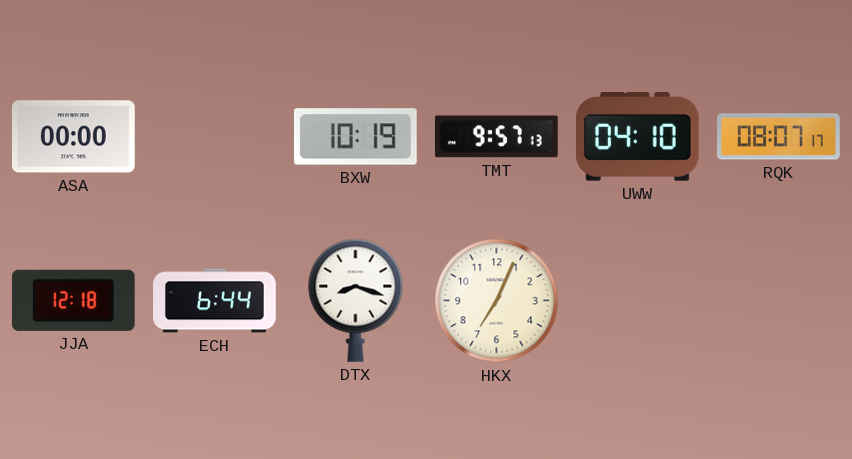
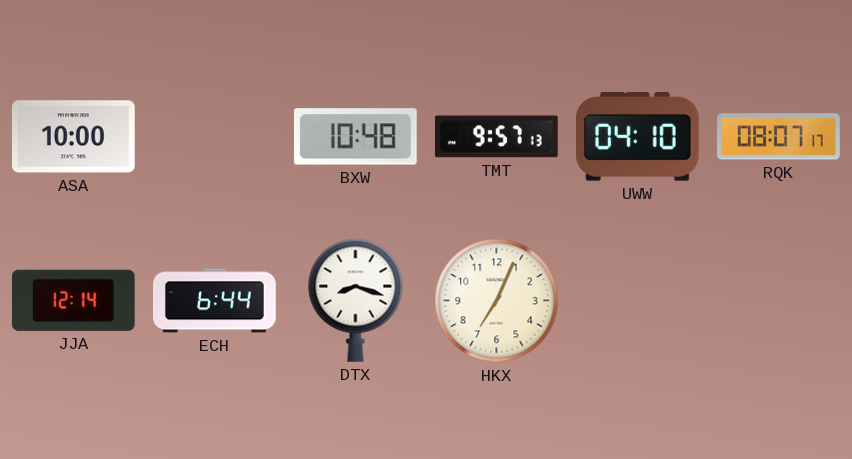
ASA: 00:00 -> 10:00 (74, 137)
BXW: 10:19 -> 10:48 (356, 137)
JJA: 12:18 -> 12:14 (73, 300)
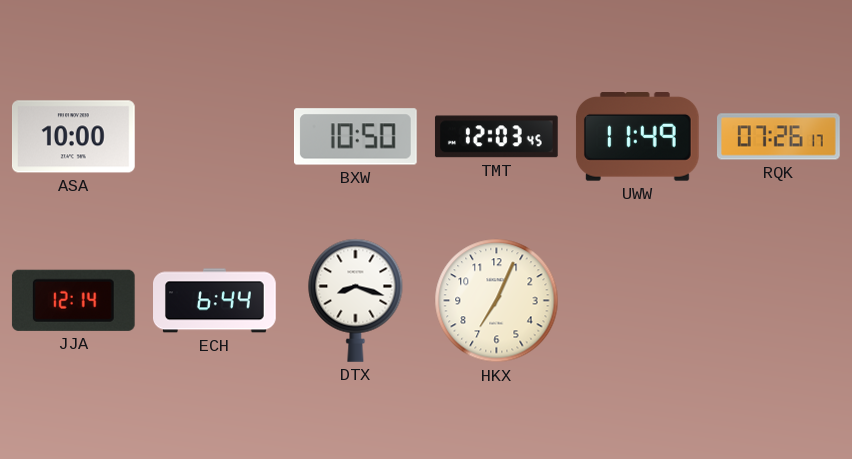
BXW: 10:48 -> 10:50 (356, 137)
TMT: 9:57 -> 12:03 (496, 137)
UWW: 04:10 -> 11:49 (637, 137)
RQK: 08:07 -> 07:26 (779, 137)
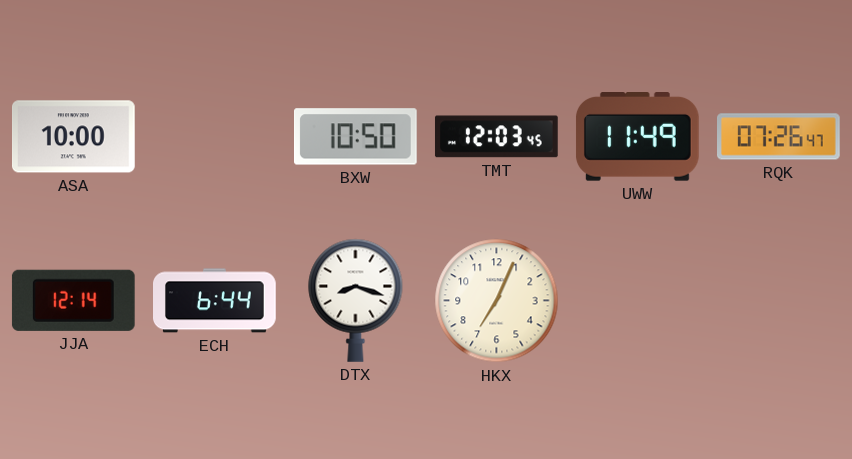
RQK: 07:26:17 -> 07:26:47 (779, 137)
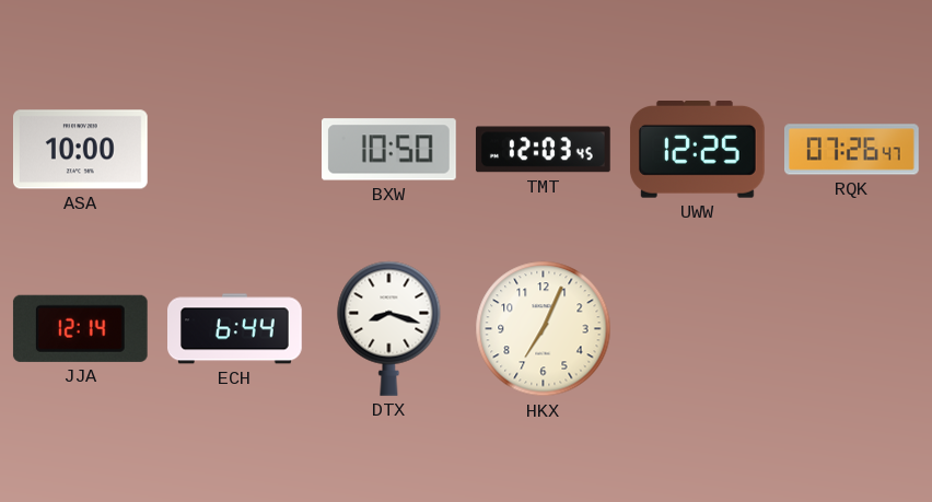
UWW: 11:49 -> 12:25 (697, 150)
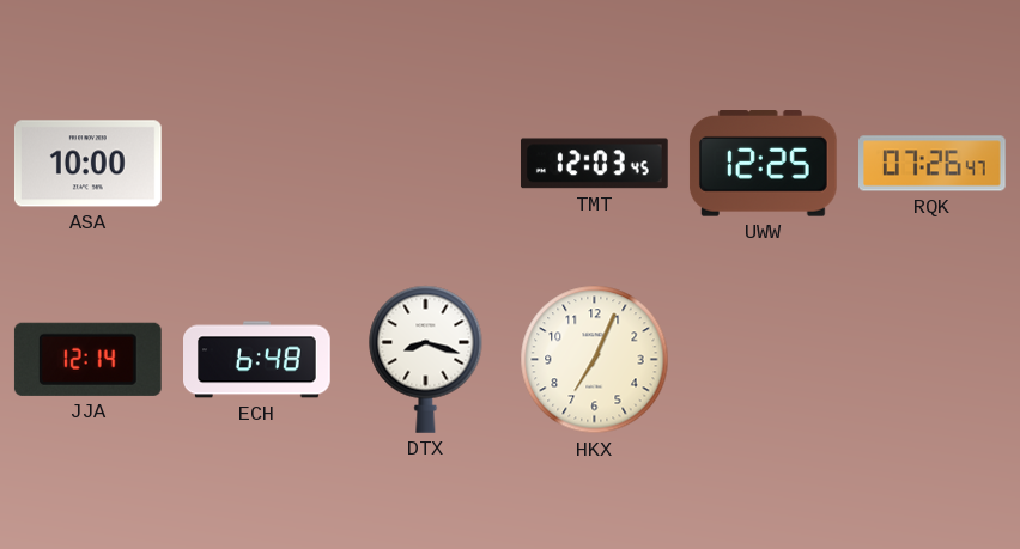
BXW: 10:50 -> none (389, 150)
ECH: 6:44 -> 6:48 (257, 360)
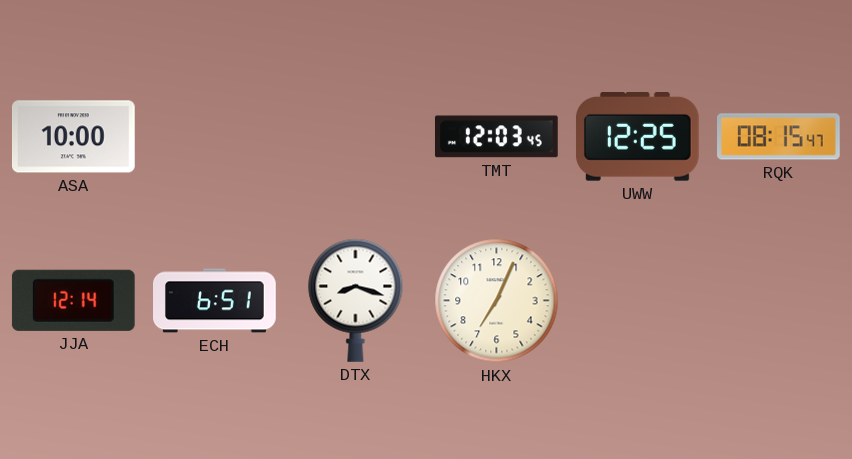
RQK: 07:26 -> 08:15 (779, 137)
ECH: 6:48 -> 6:51 (215, 301)
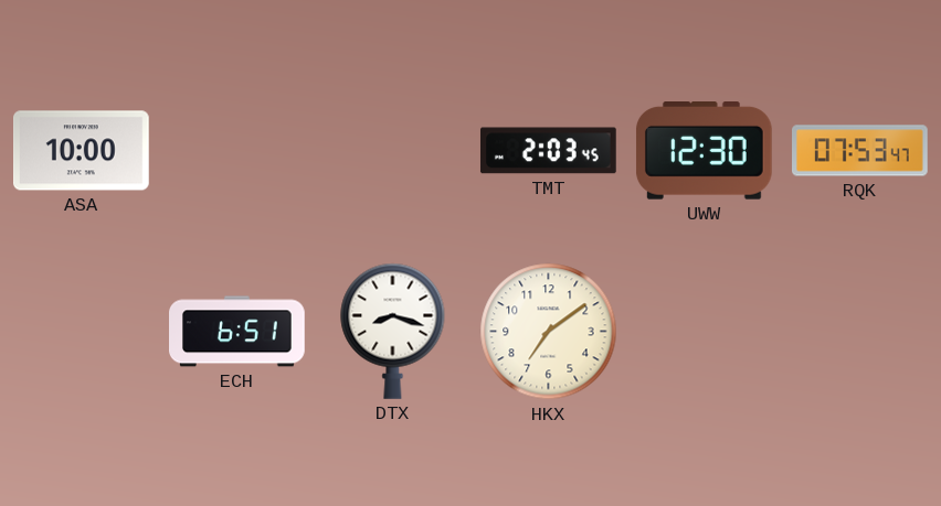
TMT: 12:03 -> 2:03 (548, 151)
UWW: 12:25 -> 12:30 (704, 151)
RQK: 08:15 -> 07:53 (860, 151)
JJA: 12:14 -> none (73, 300)
HKX: 7:04 -> 7:09 (549, 332)
